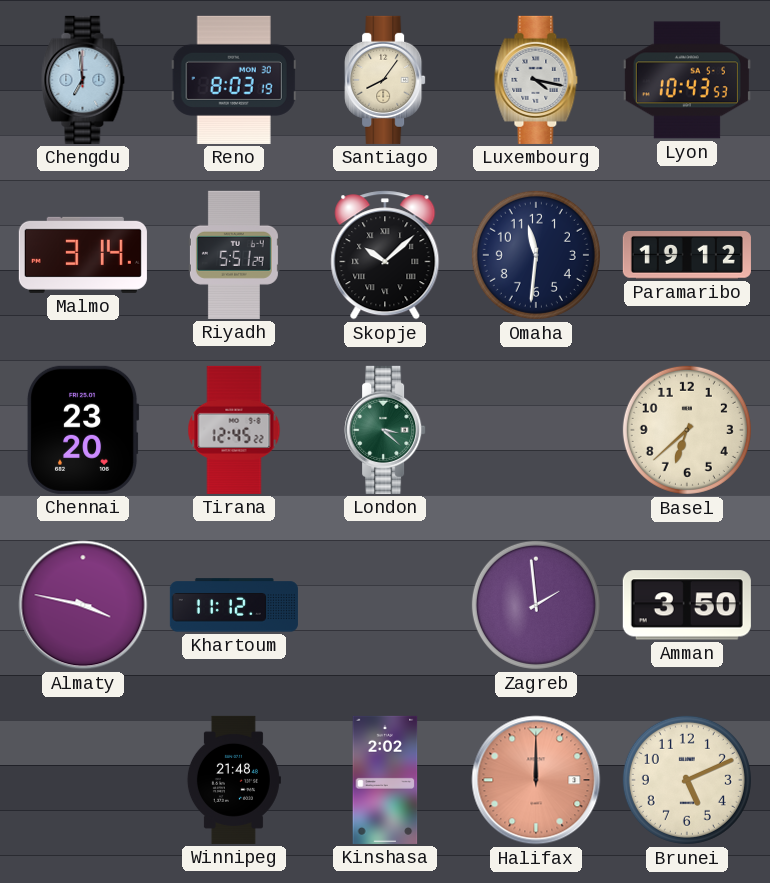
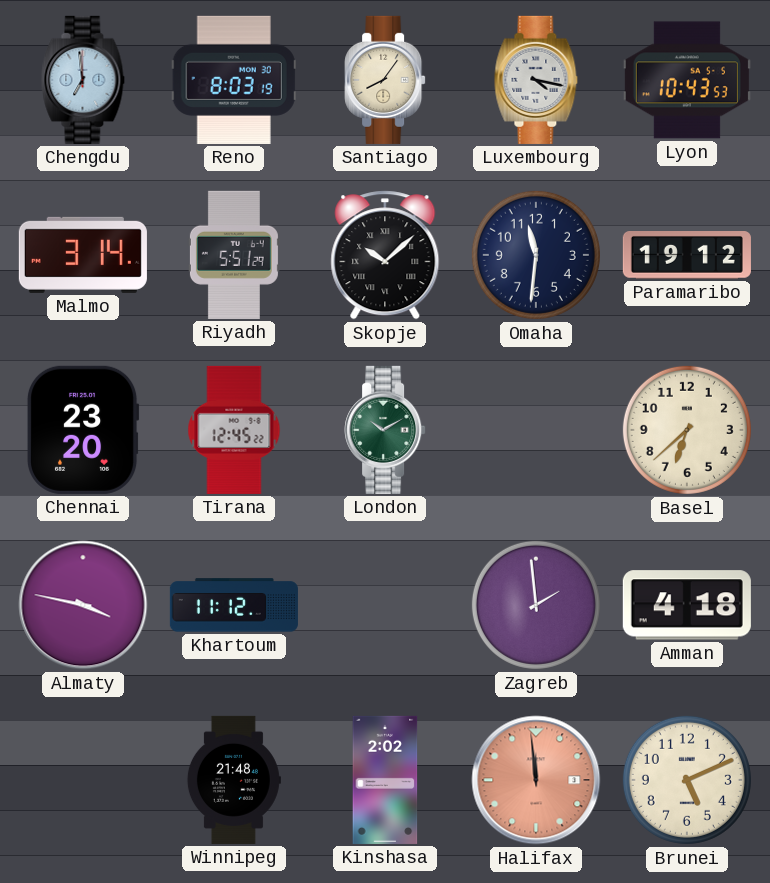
London: 3:22 -> 10:10 (385, 430)
Amman: 3:50 -> 4:18 (687, 605)
Halifax: 12:00 -> 11:59 (536, 780)
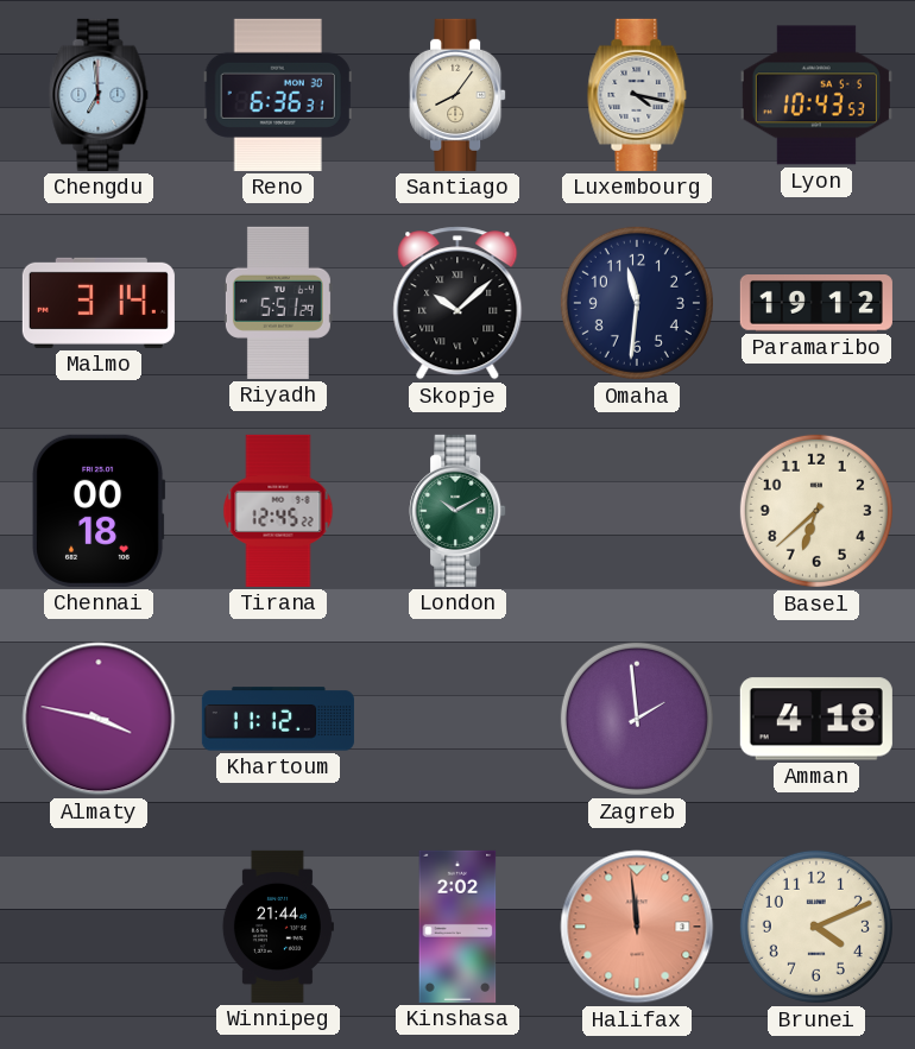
Reno: 8:03 -> 6:36 (278, 95)
Chennai: 23:20 -> 00:18 (99, 511)
Winnipeg: 21:48 -> 21:44 (278, 927)
Brunei: 5:11 -> 4:11 (816, 927)
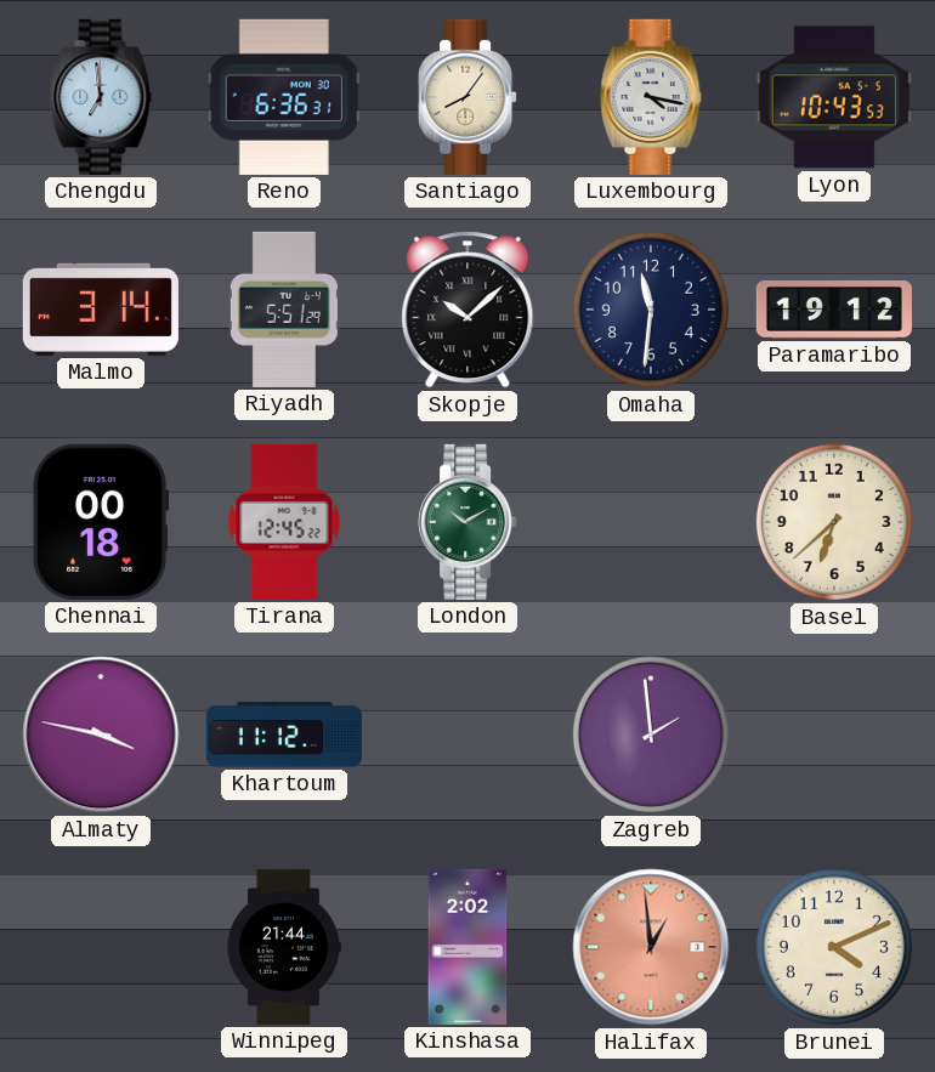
Amman: 4:18 -> none (816, 719)
Halifax: 11:59 -> 12:59 (651, 947)
